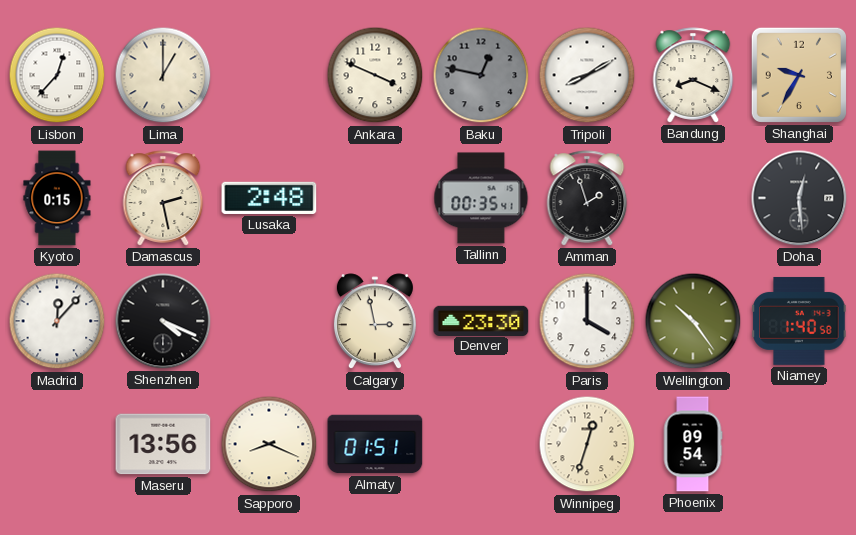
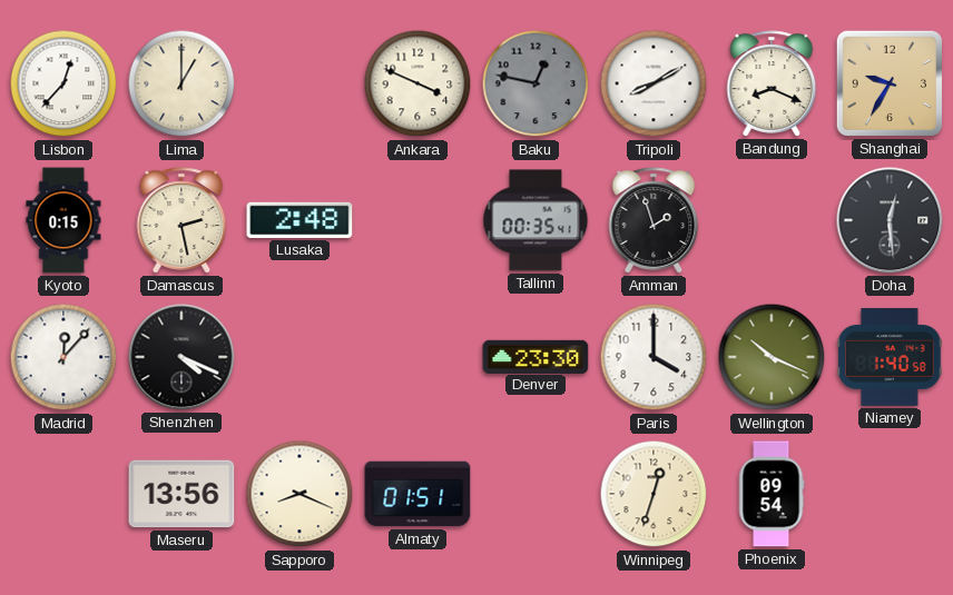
Calgary: 2:58 -> none (375, 322)
Wellington: 10:24 -> 10:19 (772, 357)
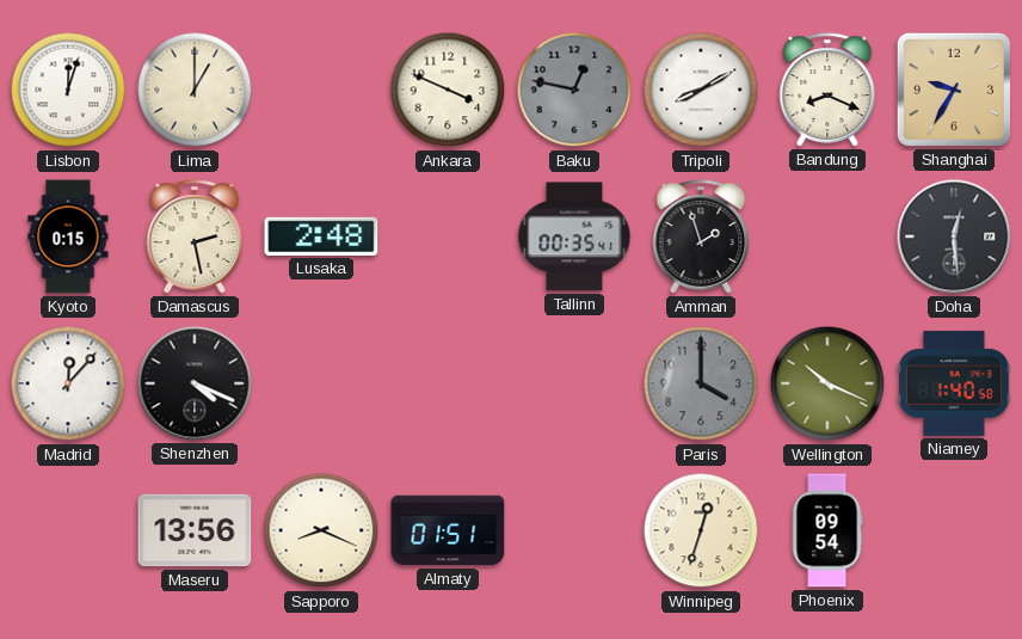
Lisbon: 12:37 -> 12:03 (68, 90)
Denver: 23:30 -> none (536, 356)
Paris dial: white -> grey (701, 383)
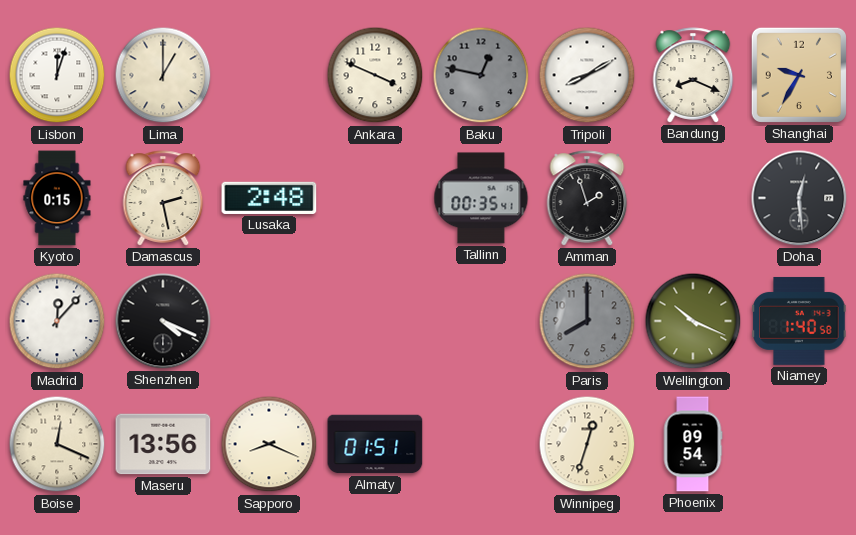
Paris: 4:00 -> 8:00 (587, 321)
Boise: none -> 12:19 (57, 444)
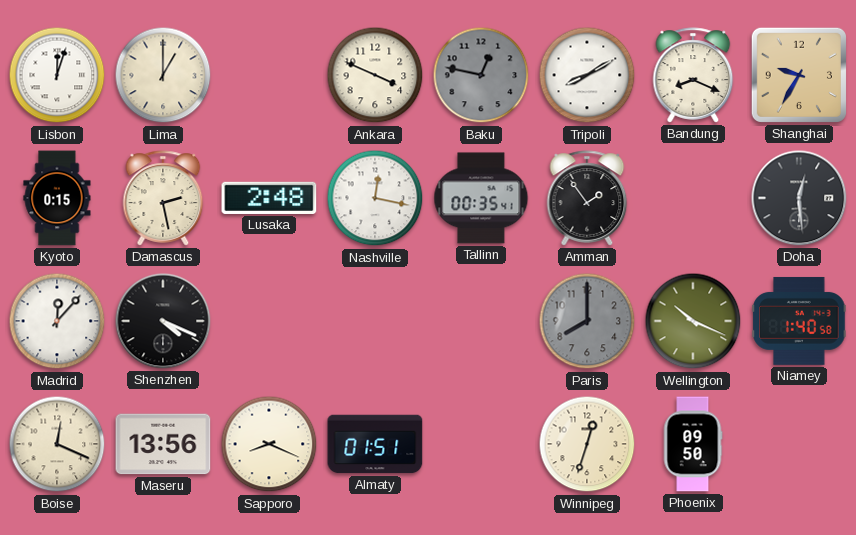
Nashville: none -> 12:17 (375, 198)
Amman: 1:57 -> 1:54 (587, 198)
Phoenix: 09:54 -> 09:50 (693, 444)
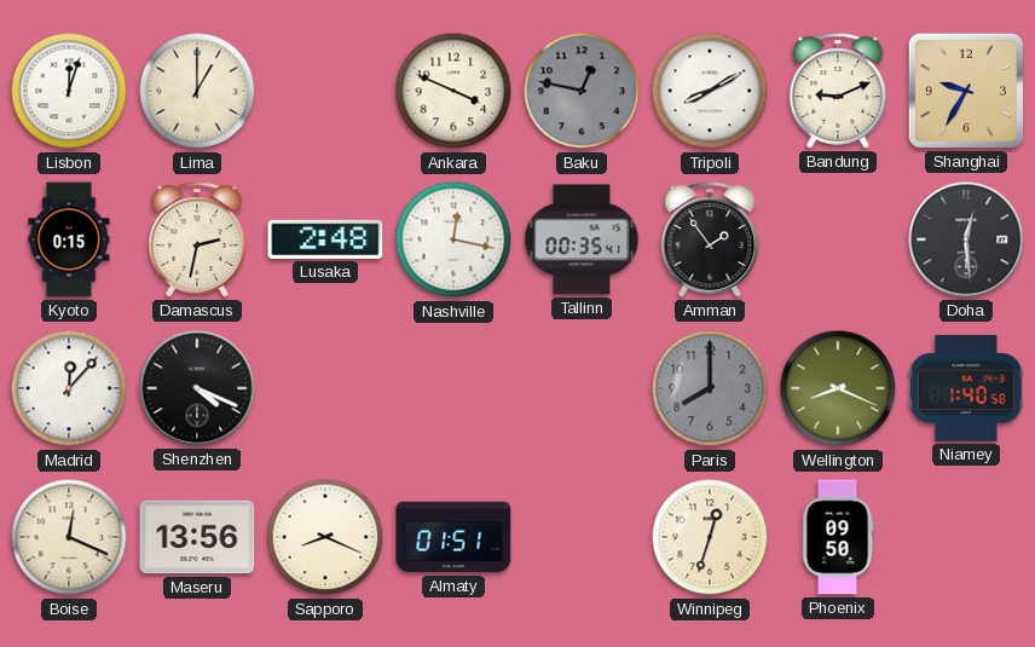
Bandung: 8:19 -> 9:11 (838, 91)
Damascus: 2:28 -> 2:32 (197, 239)
Wellington: 10:19 -> 8:19 (838, 388)
